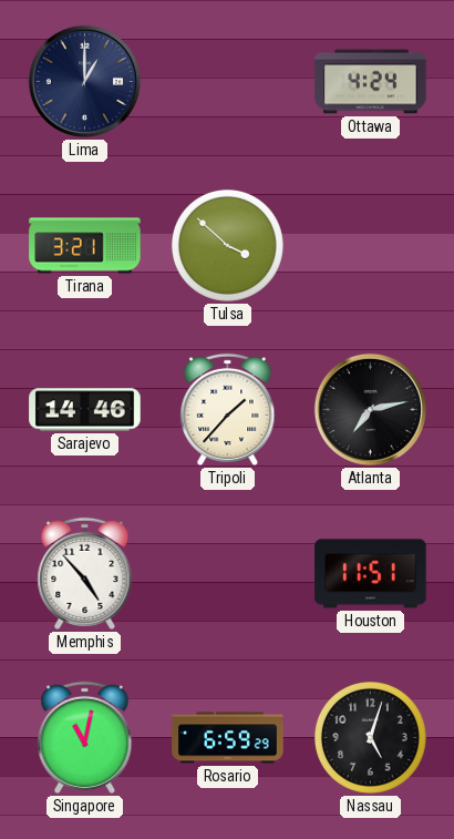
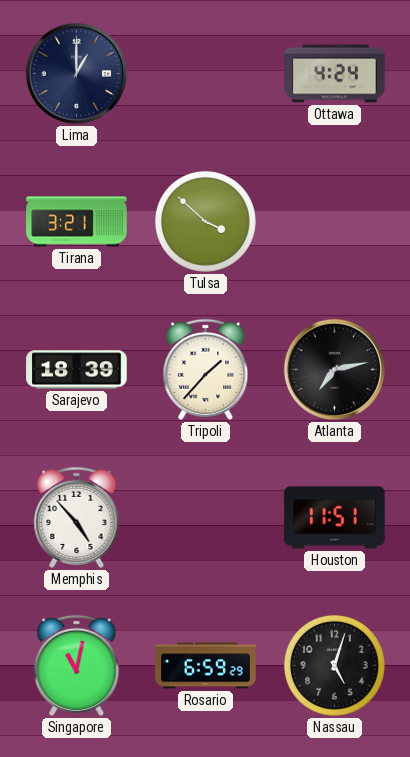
Sarajevo: 14:46 -> 18:39 (77, 370)
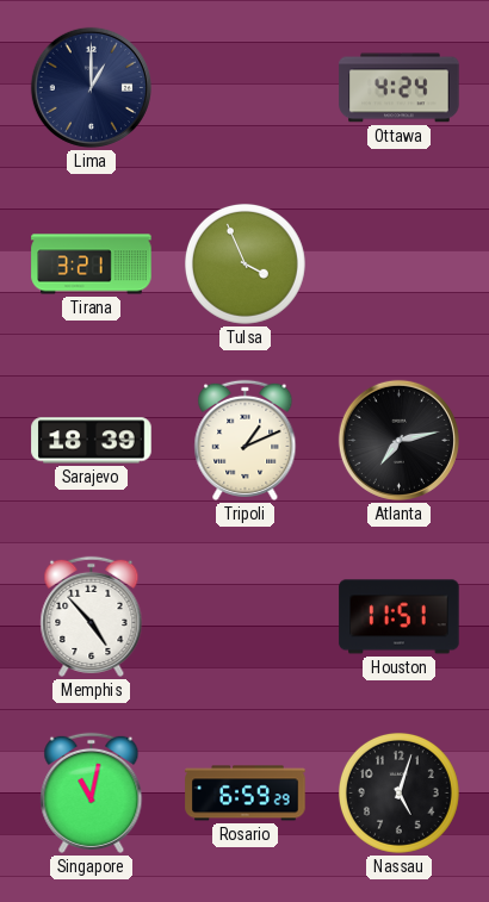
Tulsa: 3:52 -> 3:56 (244, 263)
Tripoli: 1:37 -> 1:11 (246, 440)
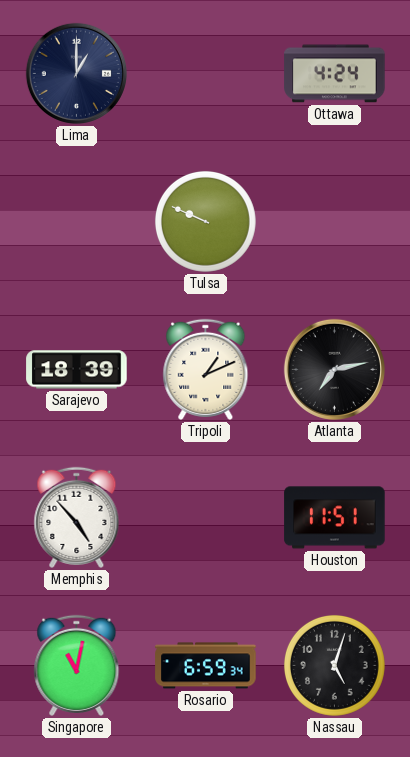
Tirana: 3:21 -> none (92, 265)
Tulsa: 3:56 -> 9:49 (205, 221)
Rosario: 6:59:29 -> 6:59:34 (206, 666)
